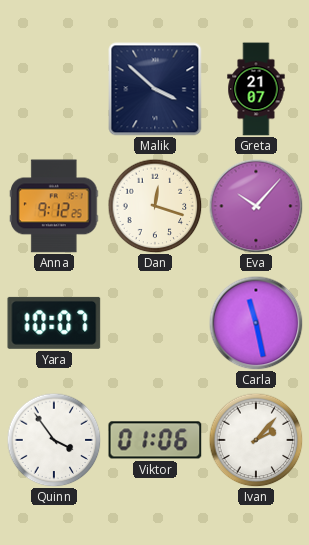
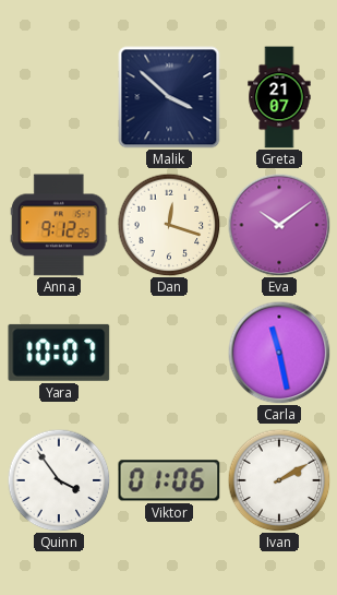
Eva: 10:07 -> 10:09 (279, 225)
Ivan: 2:07 -> 2:10 (279, 480)
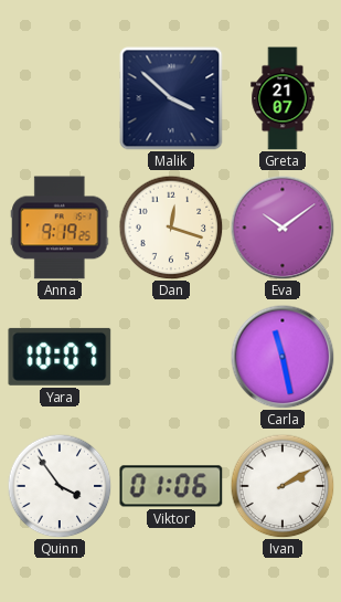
Anna: 9:12 -> 9:19 (60, 228)
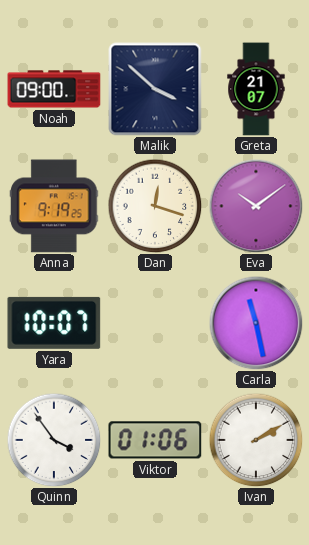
Noah: none -> 09:00 (54, 89)
